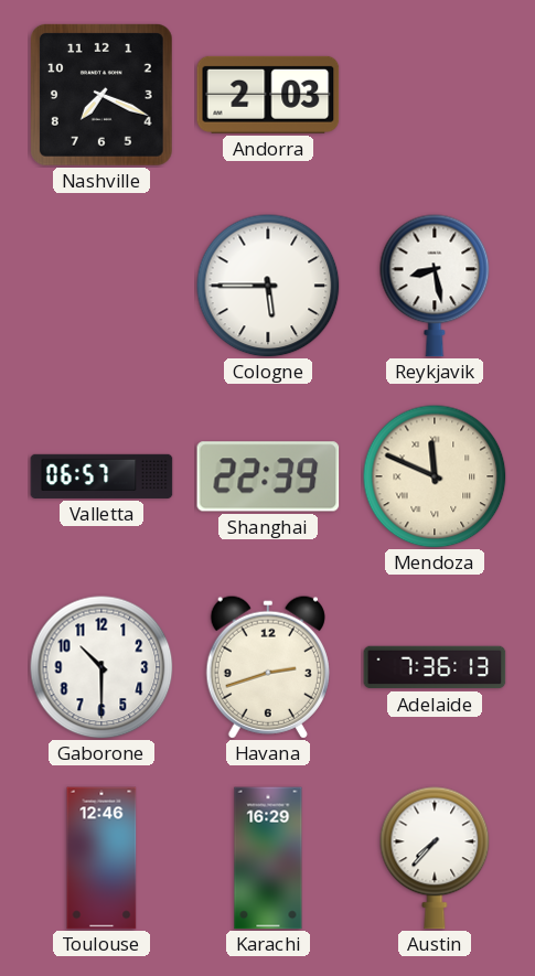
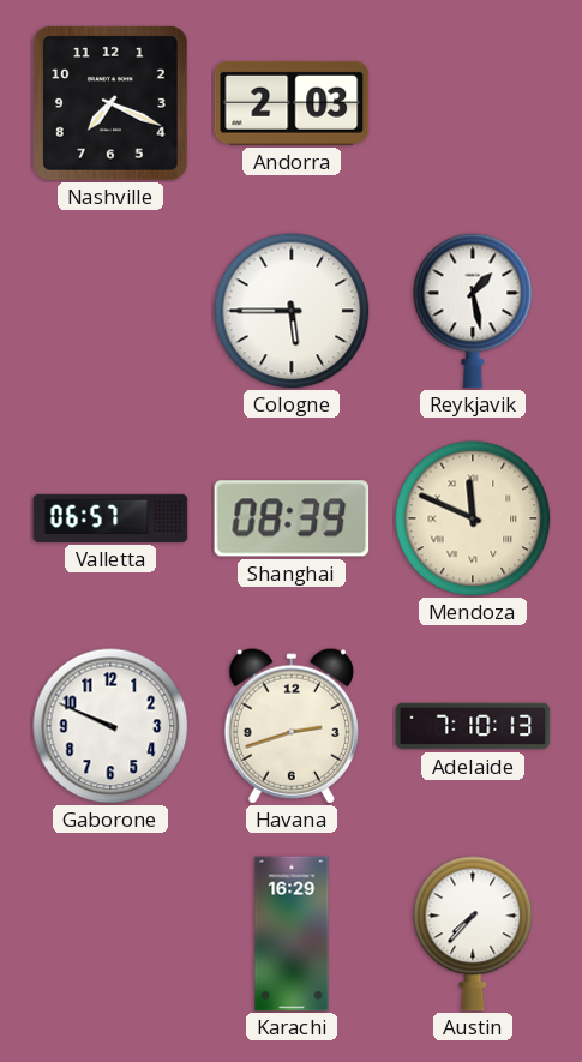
Reykjavik: 8:28 -> 1:28 (473, 311)
Shanghai: 22:39 -> 08:39 (292, 518)
Gaborone: 10:30 -> 9:49 (110, 726)
Adelaide: 7:36 -> 7:10 (473, 726)
Toulouse: 12:46 -> none (101, 858)
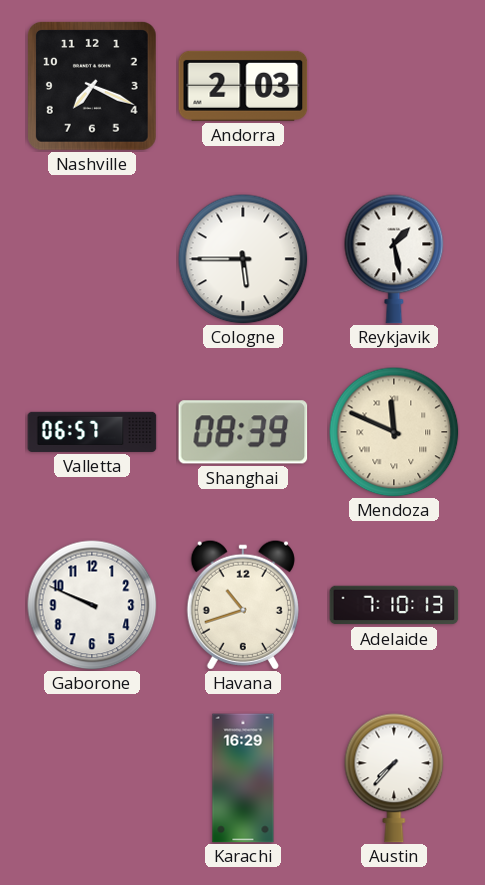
Havana: 2:42 -> 10:42 (243, 605)
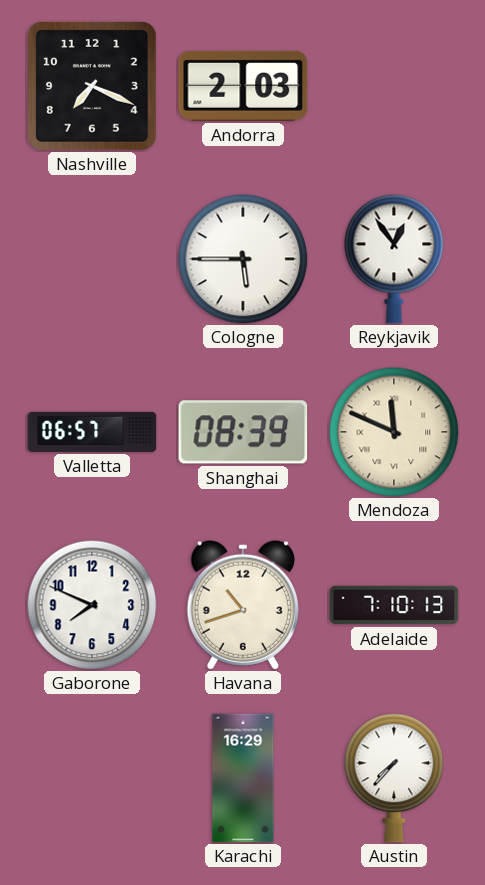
Reykjavik: 1:28 -> 12:54 (394, 259)
Gaborone: 9:49 -> 7:49 (92, 605)
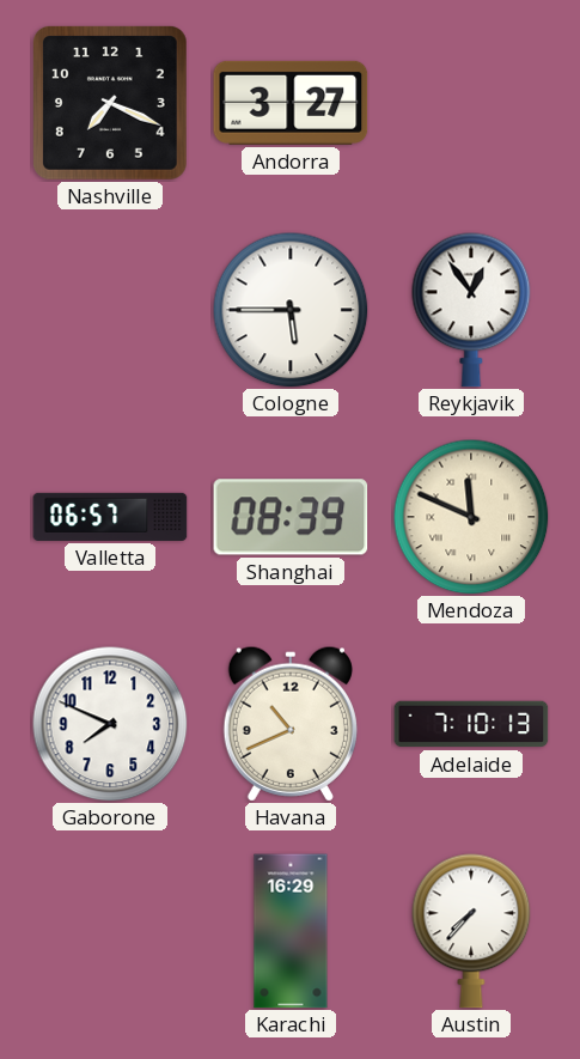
Andorra: 2:03 -> 3:27 (291, 103)
Havana: 10:42 -> 10:41 (291, 724)
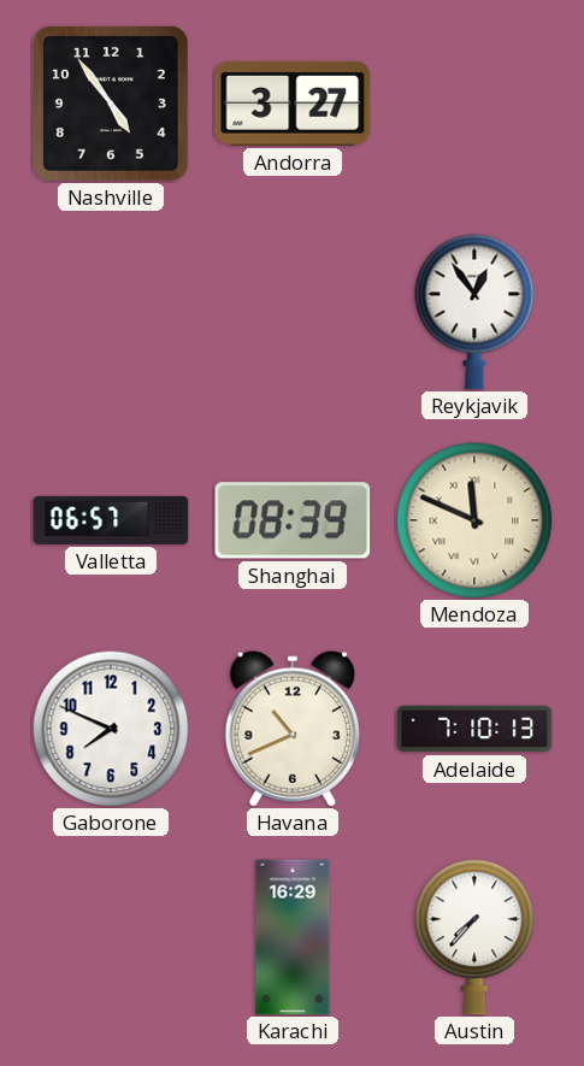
Nashville: 7:19 -> 4:54 (111, 104)
Cologne: 5:45 -> none (291, 310)
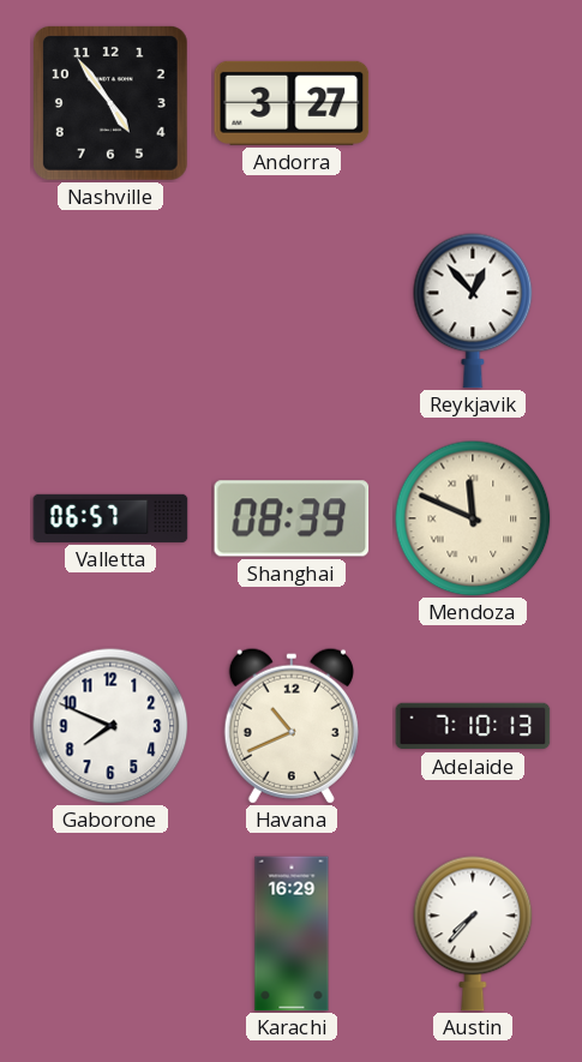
Reykjavik: 12:54 -> 12:53 (473, 311)
